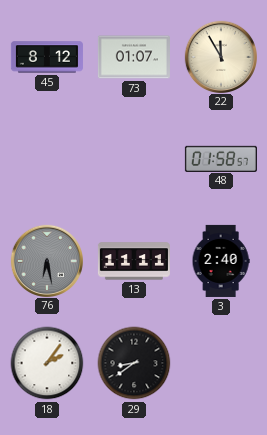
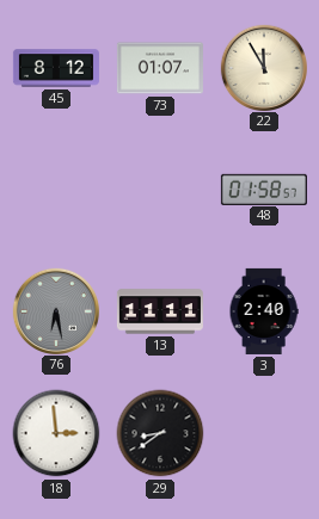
18: 2:06 -> 2:59 (56, 433)
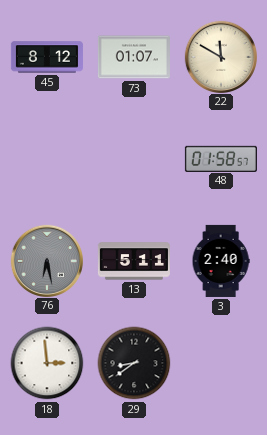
22: 11:55 -> 11:50 (220, 56)
13: 11:11 -> 5:11 (134, 261)
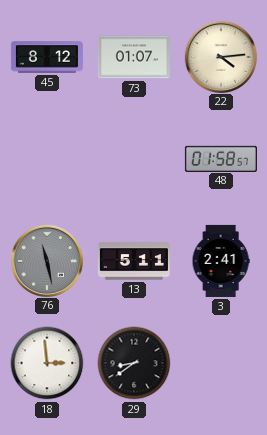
22: 11:50 -> 4:14 (220, 56)
76: 6:28 -> 11:28 (46, 260)
3: 2:40 -> 2:41 (221, 261)
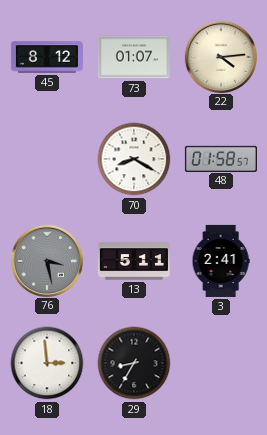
70: none -> 8:20 (134, 159)
76: 11:28 -> 3:28 (46, 260)
29: 8:39 -> 8:35 (134, 363)
